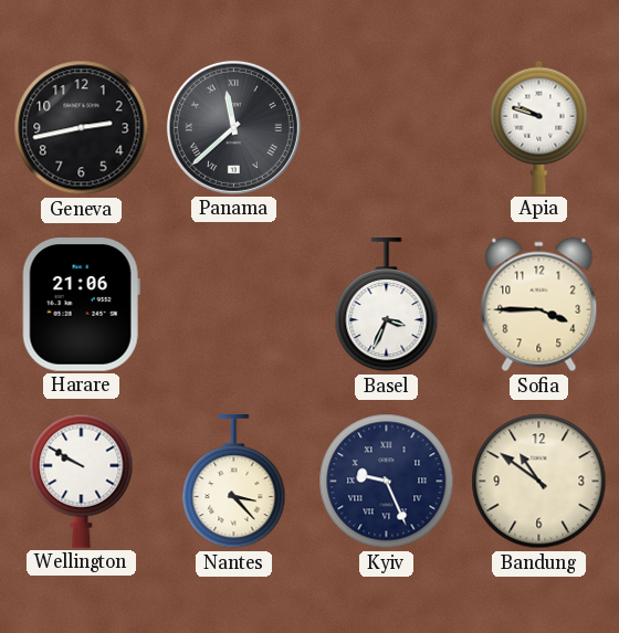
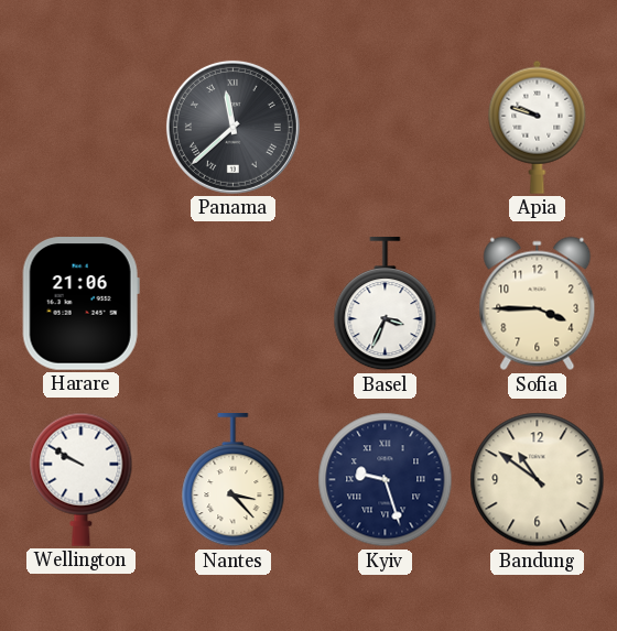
Geneva: 2:43 -> none (82, 128)
Kyiv: 9:26 -> 9:27 (386, 480)
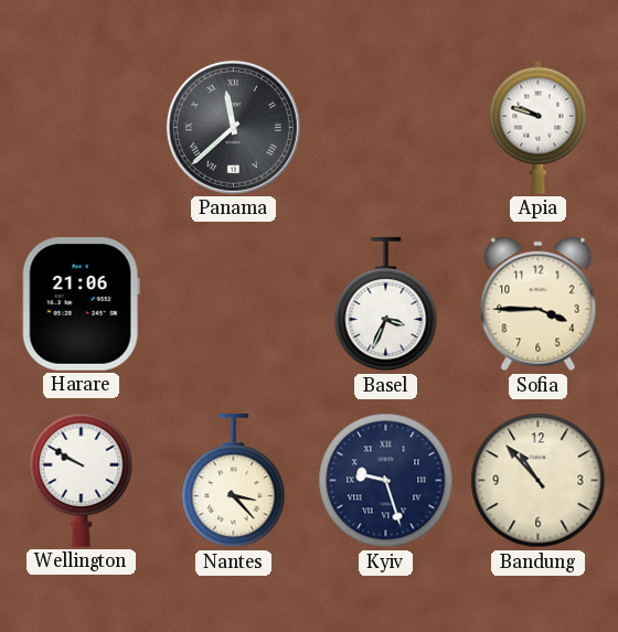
Bandung: 10:51 -> 10:53 (539, 481)
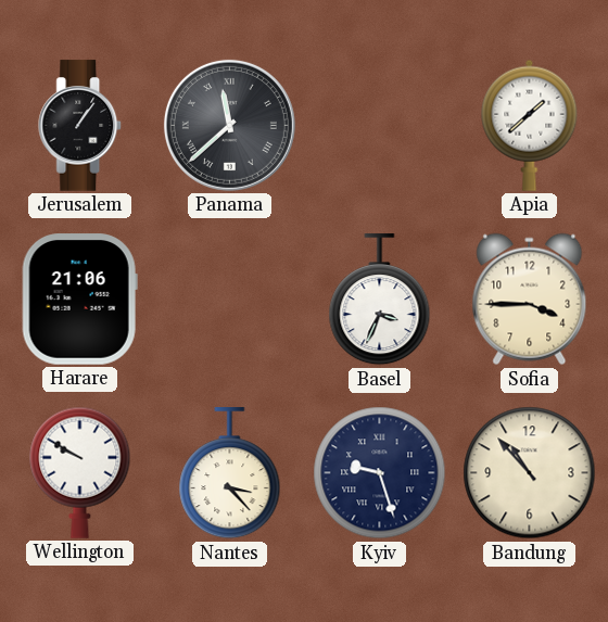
Jerusalem: none -> 1:06 (80, 126)
Apia: 9:48 -> 1:38 (530, 125)
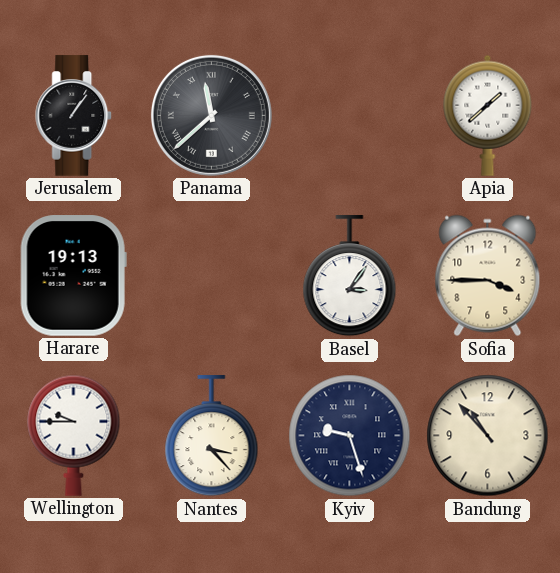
Harare: 21:06 -> 19:13 (73, 276)
Basel: 3:34 -> 3:06 (350, 276)
Wellington: 9:50 -> 9:45 (74, 435)
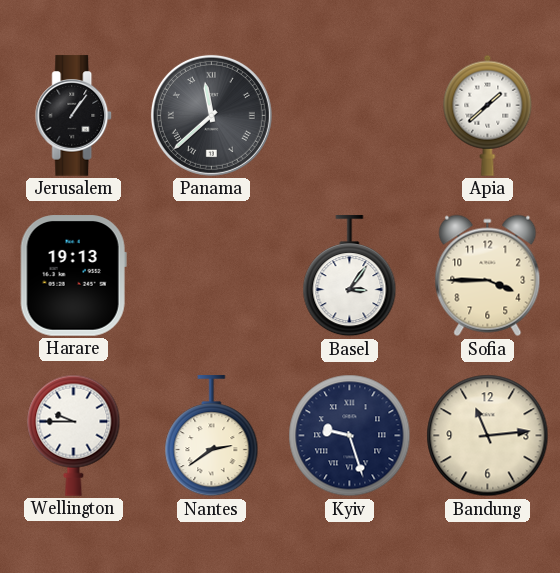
Nantes: 3:23 -> 2:39 (212, 436)
Bandung: 10:53 -> 11:14 (488, 436)
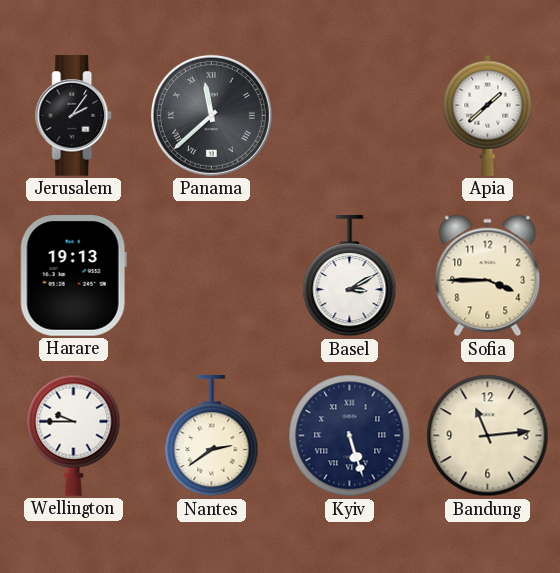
Jerusalem: 1:06 -> 2:06 (74, 116)
Basel: 3:06 -> 3:10 (350, 276)
Kyiv: 9:27 -> 5:27 (350, 436)
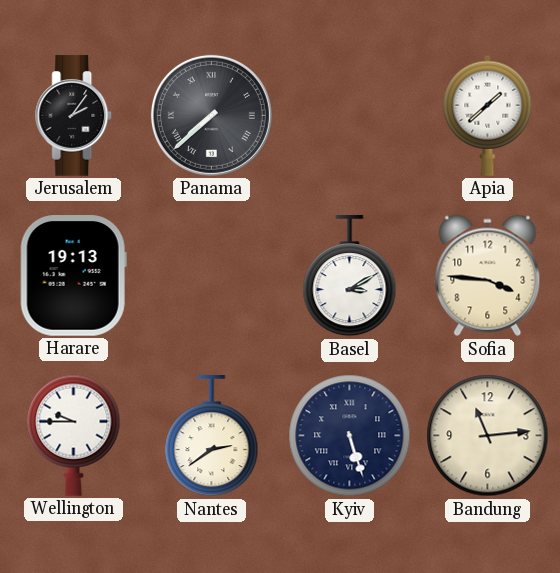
Panama: 11:38 -> 7:38 (211, 115)
Sofia: 3:45 -> 3:46 (488, 276)
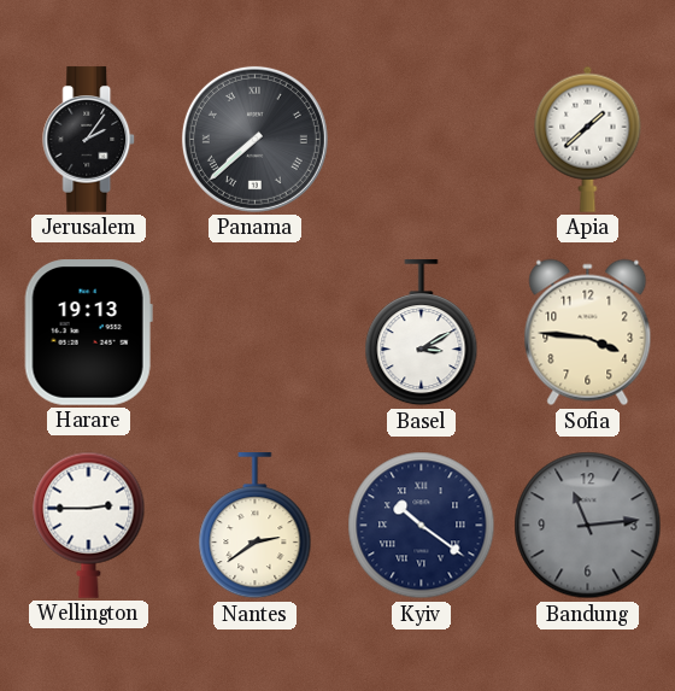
Wellington: 9:45 -> 2:45 (89, 525)
Kyiv: 5:27 -> 10:21 (422, 526)
Bandung dial: cream -> grey (588, 526)
